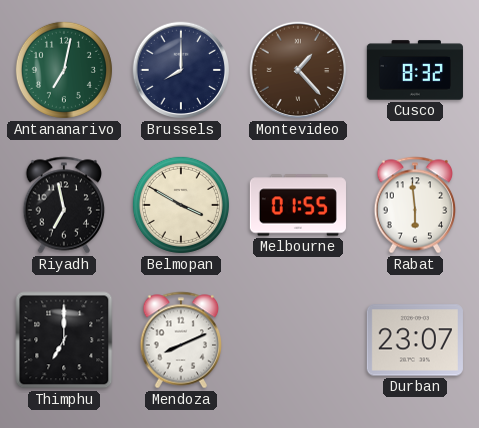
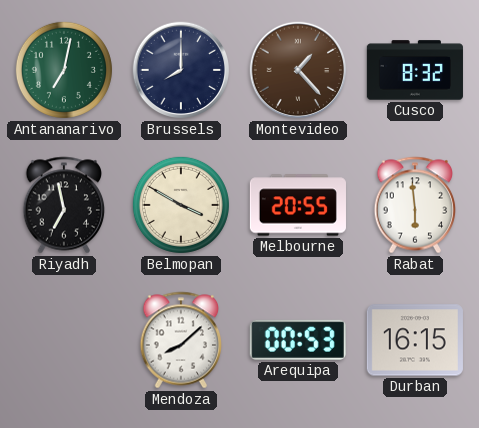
Melbourne: 01:55 -> 20:55 (298, 205)
Thimphu: 7:00 -> none (64, 340)
Mendoza: 8:11 -> 8:08 (181, 340)
Arequipa: none -> 00:53 (298, 340)
Durban: 23:07 -> 16:15 (415, 340)
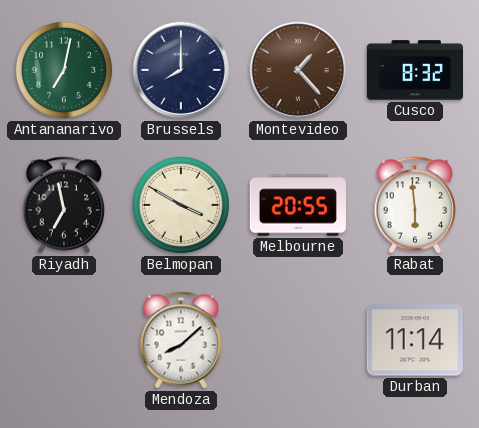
Arequipa: 00:53 -> none (298, 340)
Durban: 16:15 -> 11:14 (415, 340)
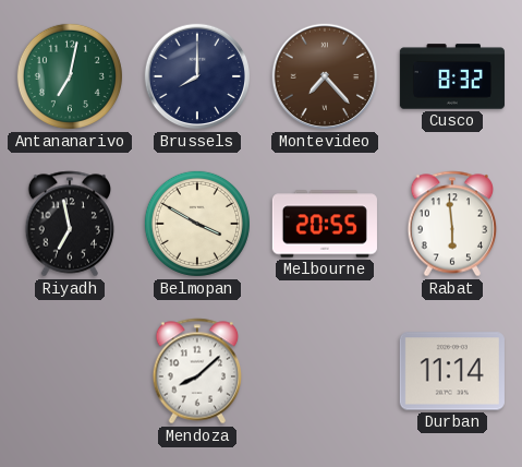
Montevideo: 1:23 -> 7:23 (325, 76)
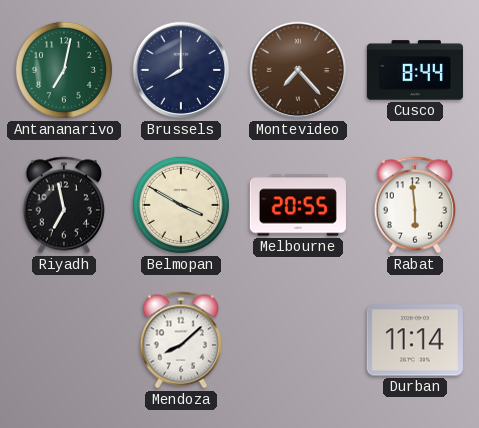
Cusco: 8:32 -> 8:44 (415, 70)
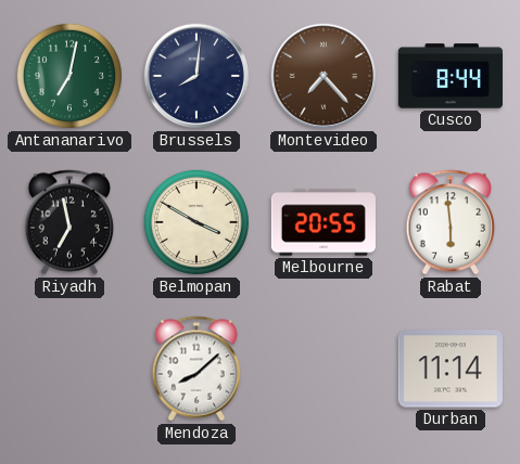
Brussels: 8:00 -> 8:01 (196, 76)
